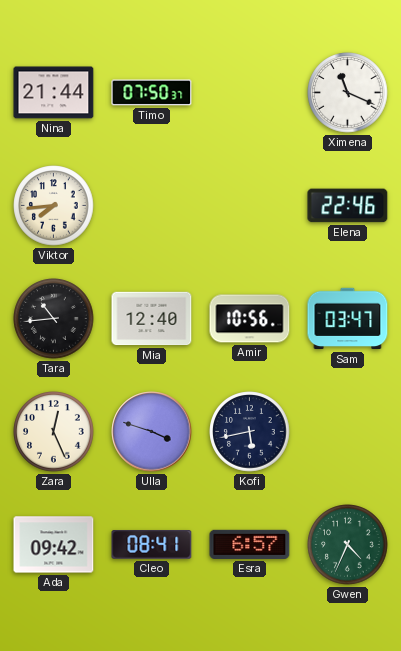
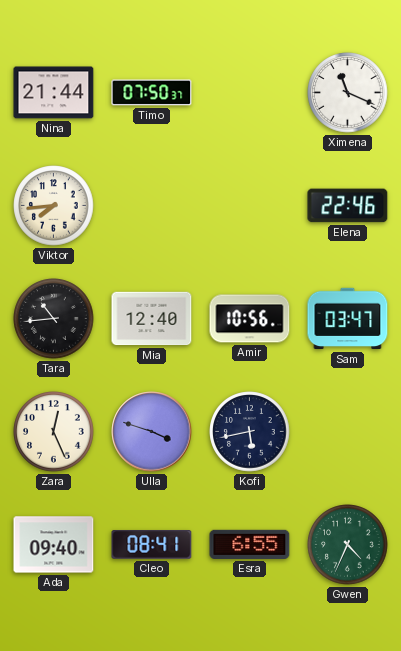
Ada: 09:42 -> 09:40 (54, 545)
Esra: 6:57 -> 6:55 (250, 544)
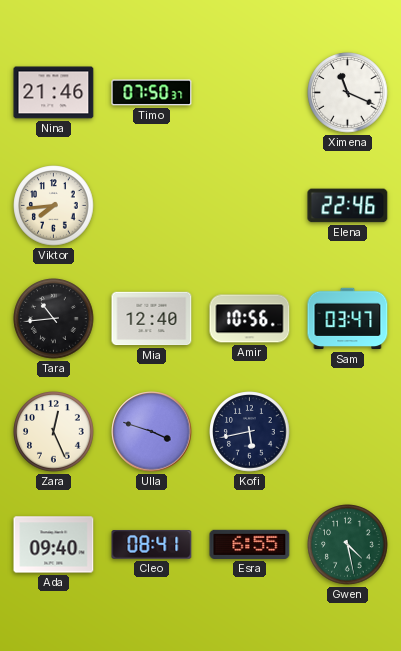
Nina: 21:44 -> 21:46 (54, 93)
Gwen: 4:34 -> 4:28 (348, 545)
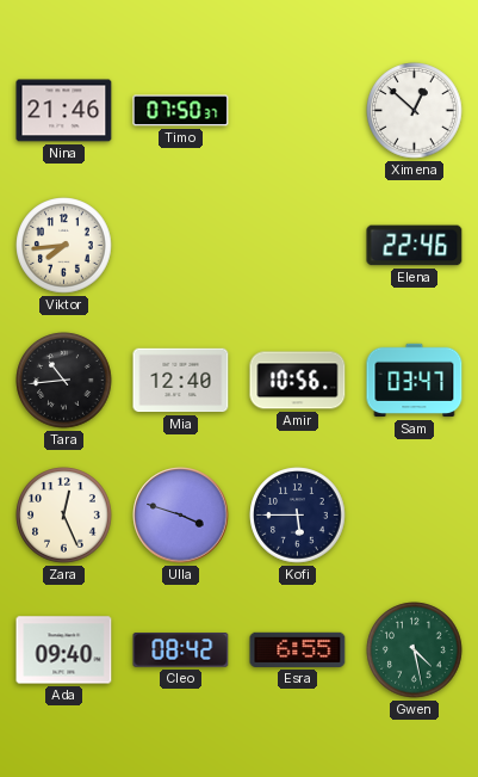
Ximena: 11:19 -> 12:52 (415, 111)
Kofi: 5:43 -> 5:45 (298, 516)
Cleo: 08:41 -> 08:42 (181, 650)
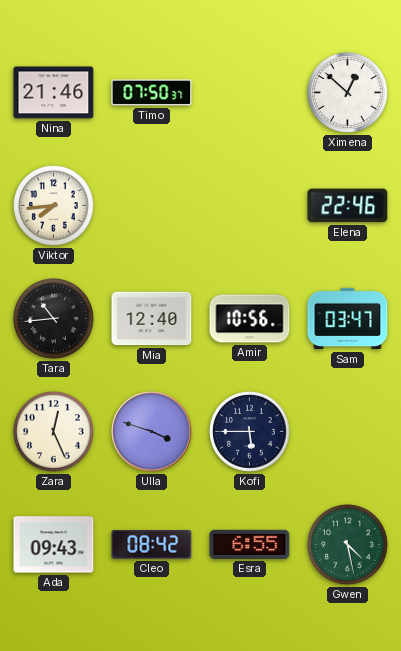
Ada: 09:40 -> 09:43 (54, 545)
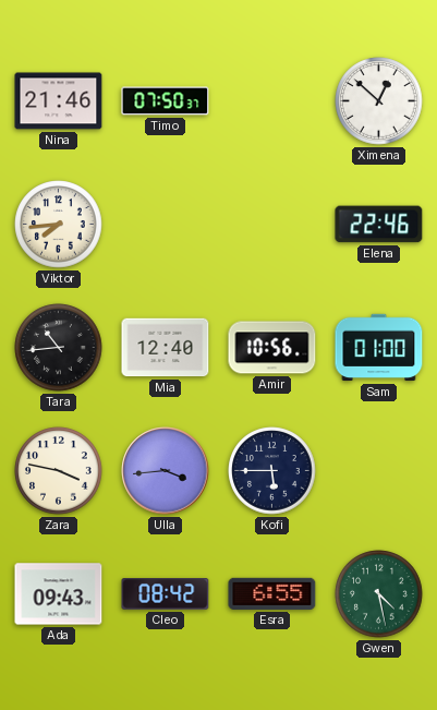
Sam: 03:47 -> 01:00 (379, 348)
Zara: 12:26 -> 3:47 (59, 471)
Ulla: 3:48 -> 3:44 (166, 471)
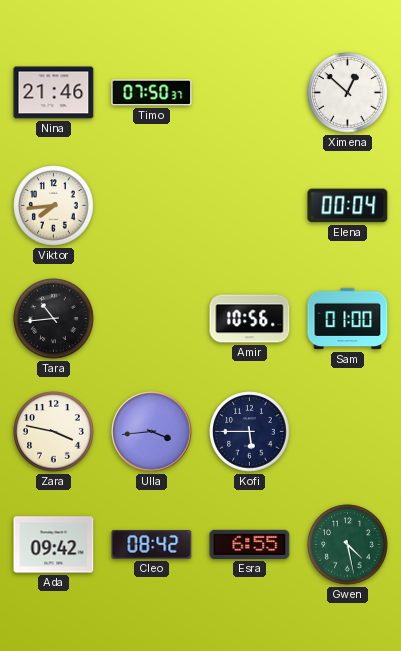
Elena: 22:46 -> 00:04 (348, 206)
Mia: 12:40 -> none (166, 348)
Ada: 09:43 -> 09:42 (54, 545)
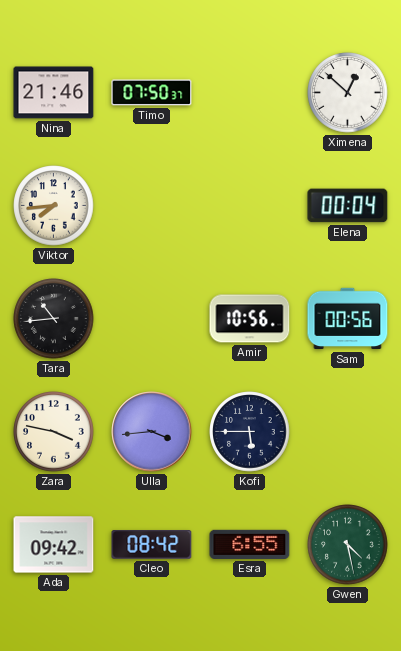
Sam: 01:00 -> 00:56 (348, 319)
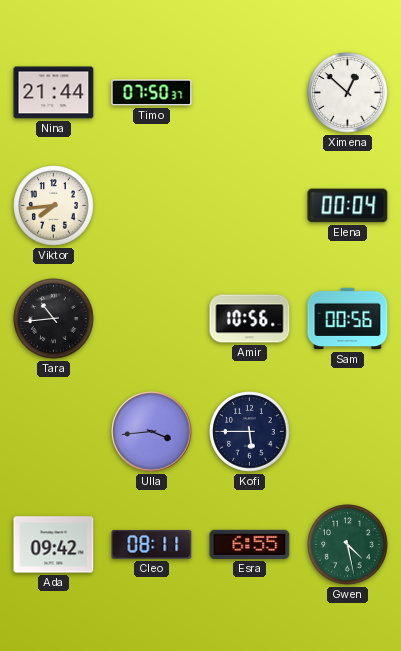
Nina: 21:46 -> 21:44 (54, 93)
Zara: 3:47 -> none (54, 432)
Cleo: 08:42 -> 08:11 (152, 545)
